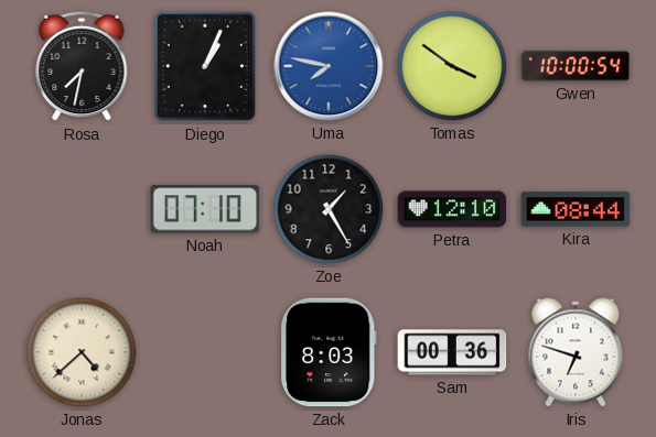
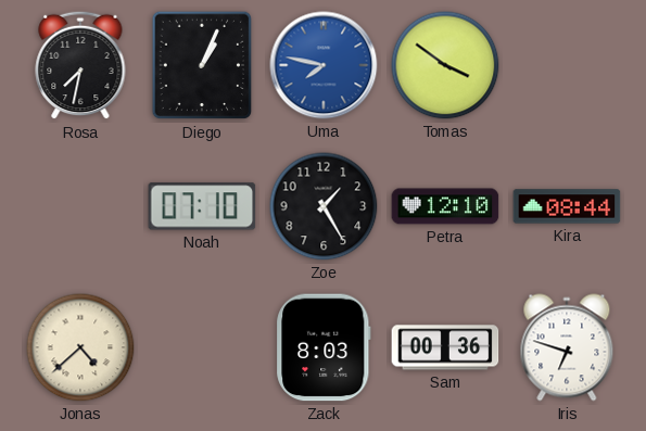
Gwen: 10:00 -> none (576, 66)
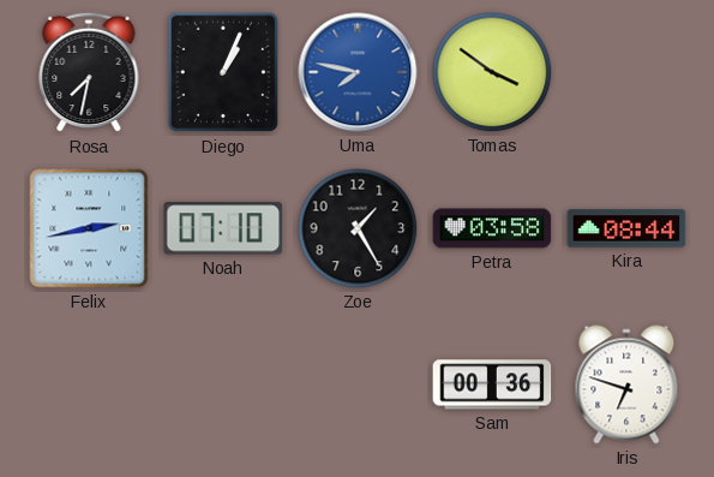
Felix: none -> 2:43 (89, 228)
Petra: 12:10 -> 03:58 (492, 228)
Jonas: 4:38 -> none (80, 347)
Zack: 8:03 -> none (324, 347)
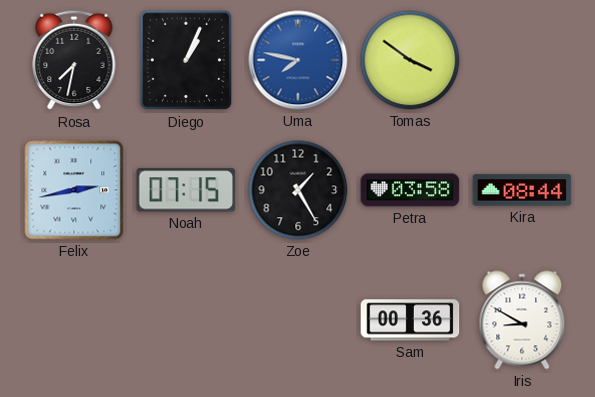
Noah: 07:10 -> 07:15 (186, 190)
Iris: 6:48 -> 8:50 (522, 320)
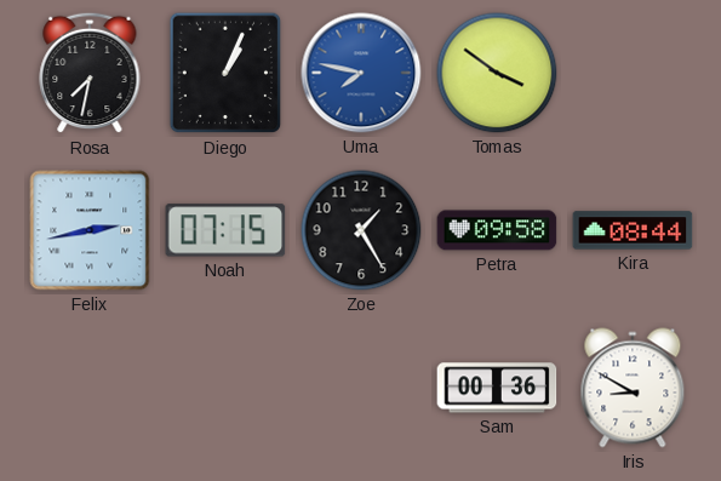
Petra: 03:58 -> 09:58 (497, 230)
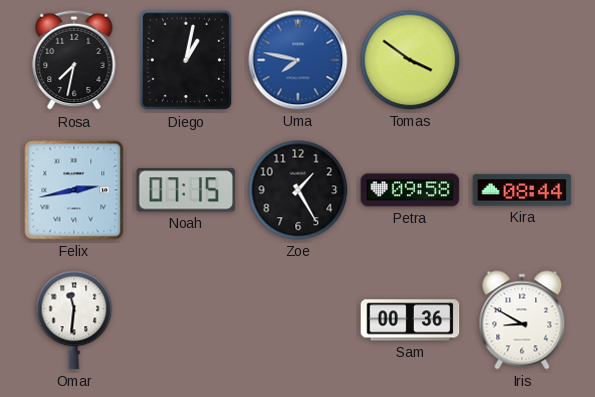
Diego: 1:04 -> 1:02 (186, 60)
Omar: none -> 11:31 (74, 320)
